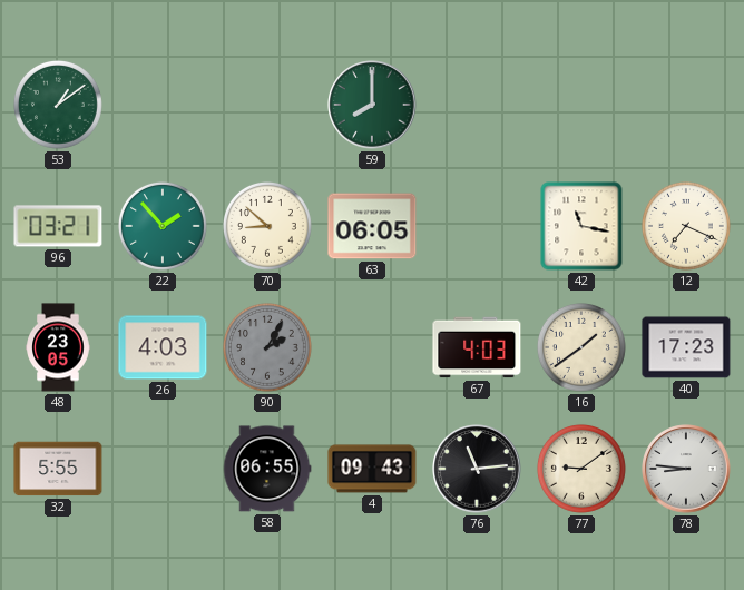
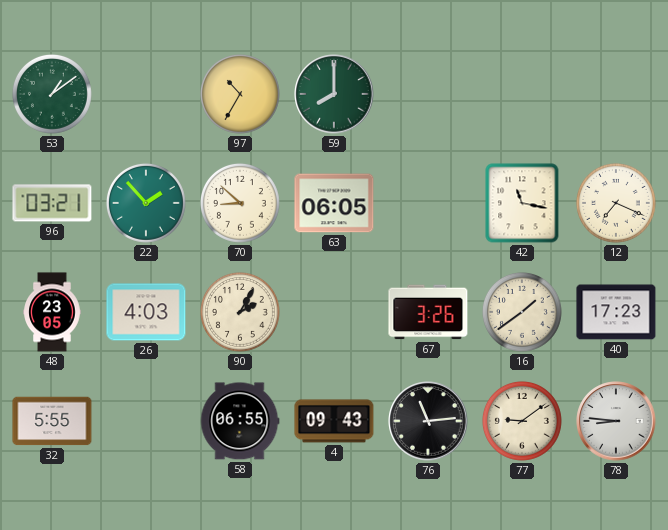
97: none -> 10:35 (240, 94)
90 dial: grey -> cream (240, 312)
67: 4:03 -> 3:26 (428, 312)
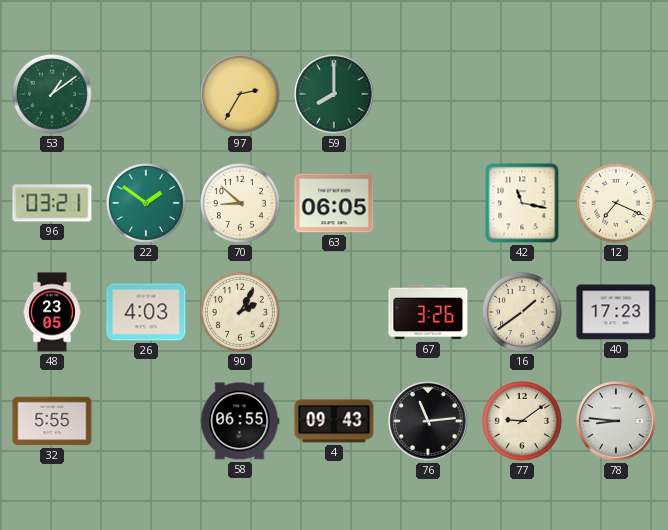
97: 10:35 -> 2:35 (240, 94)
22: 1:53 -> 1:51 (146, 203)
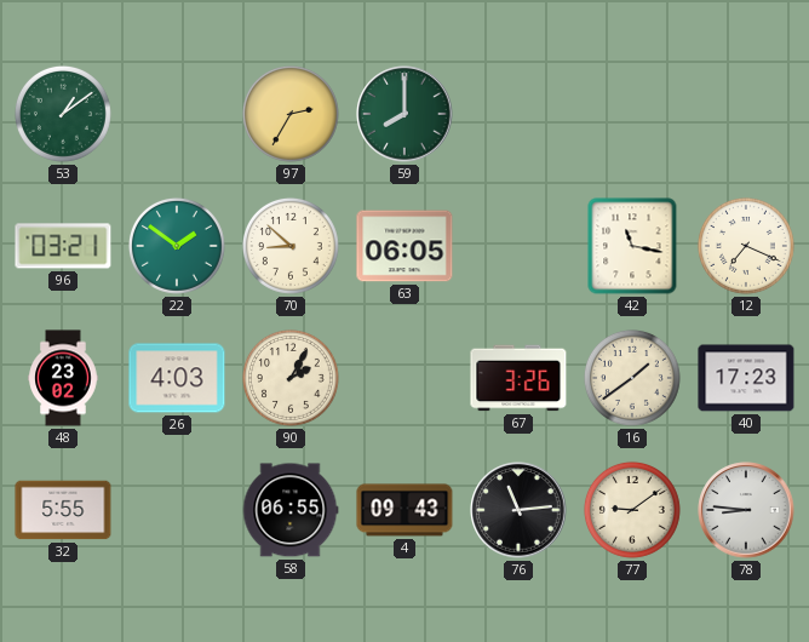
48: 23:05 -> 23:02 (63, 378)
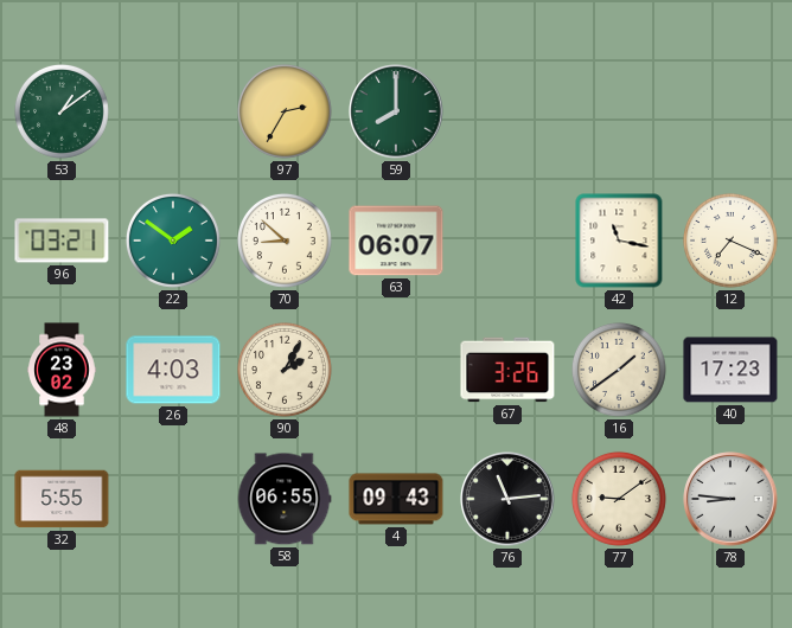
63: 06:05 -> 06:07 (396, 241)
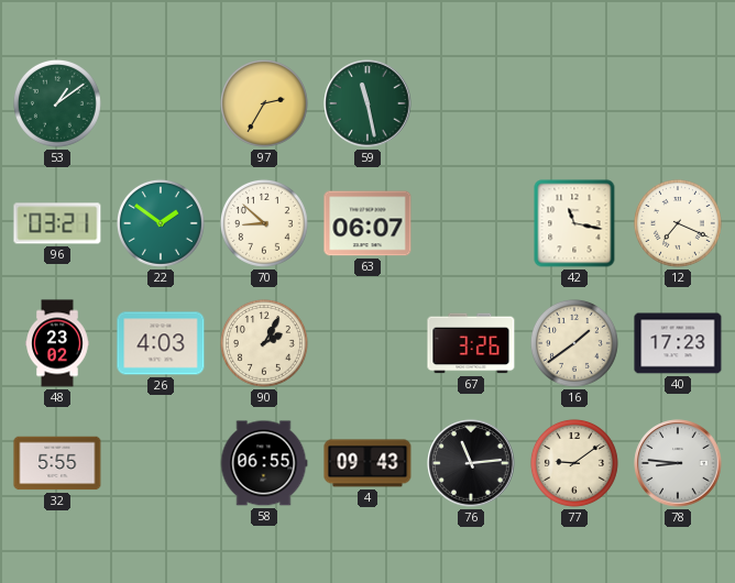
59: 8:00 -> 11:28 (367, 103)
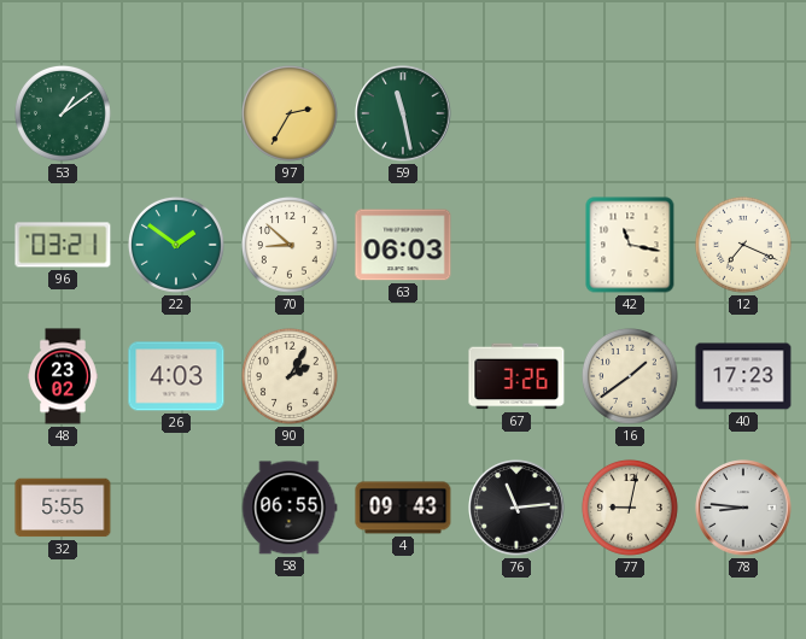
63: 06:07 -> 06:03 (403, 245)
77: 9:09 -> 9:02 (630, 508)
